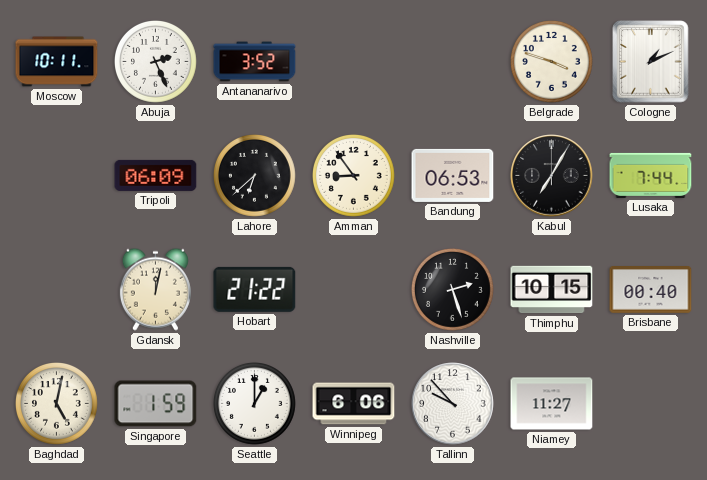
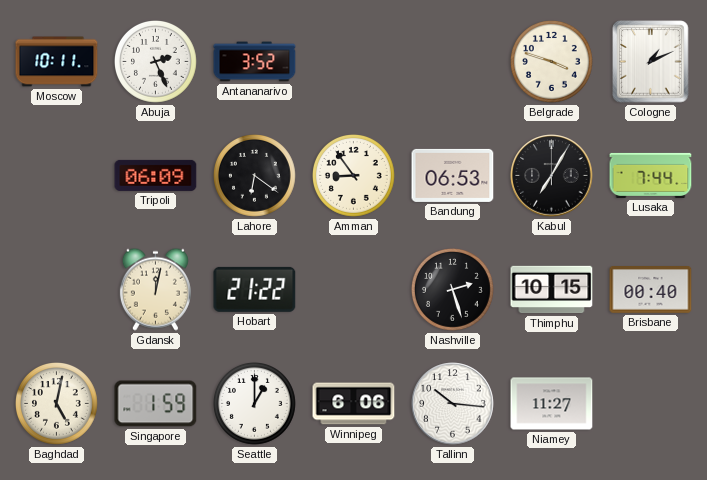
Lahore: 6:38 -> 6:21 (255, 176)
Tallinn: 9:53 -> 10:16 (453, 404)
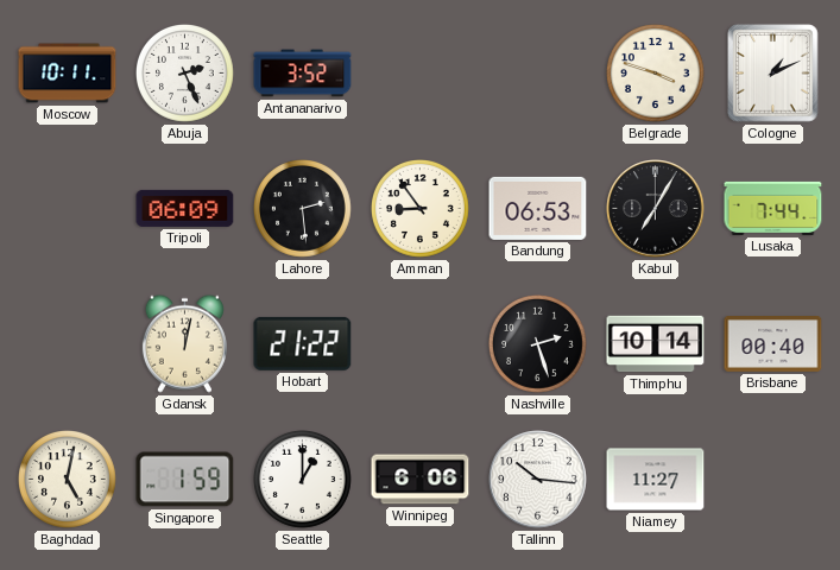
Lahore: 6:21 -> 2:29 (303, 209)
Thimphu: 10:15 -> 10:14 (656, 344)
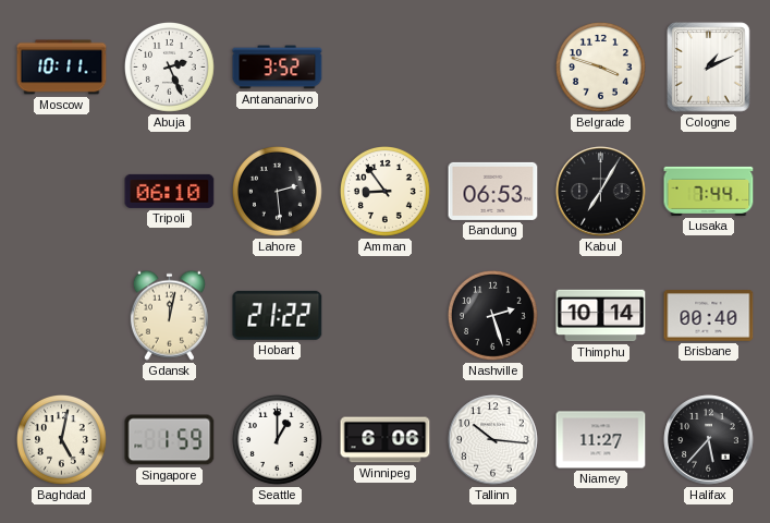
Tripoli: 06:09 -> 06:10 (170, 191)
Halifax: none -> 5:37 (709, 440)
